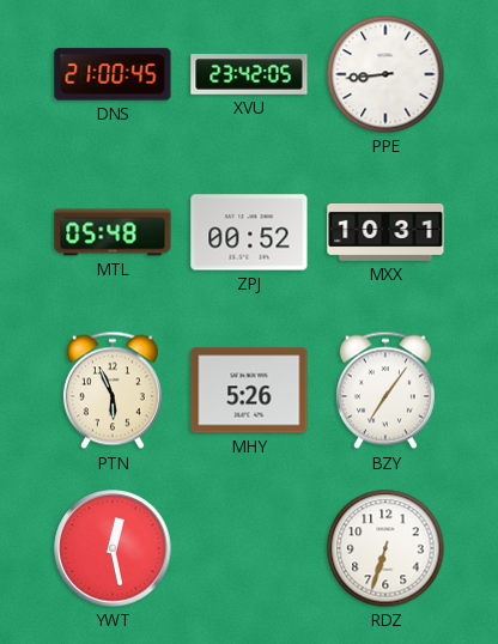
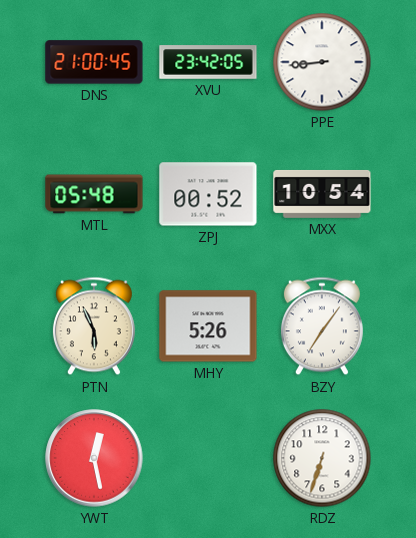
MXX: 10:31 -> 10:54 (322, 194)
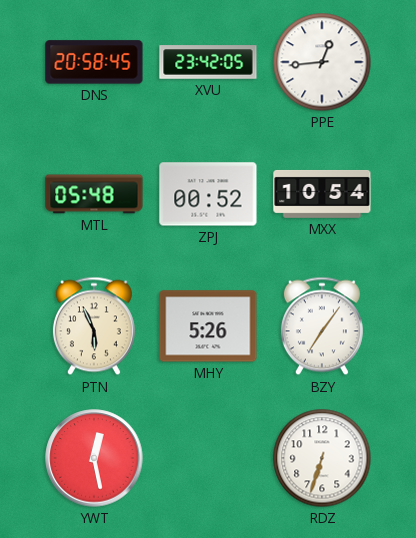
DNS: 21:00 -> 20:58 (94, 62)
PPE: 8:44 -> 12:44 (322, 62)
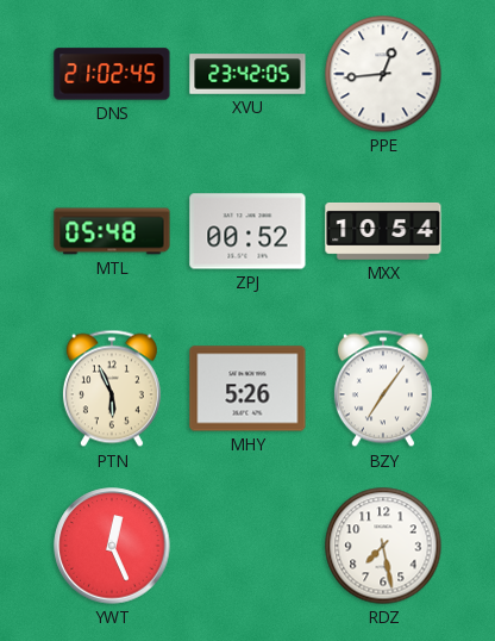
DNS: 20:58 -> 21:02 (112, 74)
YWT: 12:28 -> 12:26 (112, 546)
RDZ: 6:33 -> 7:28 (383, 546)
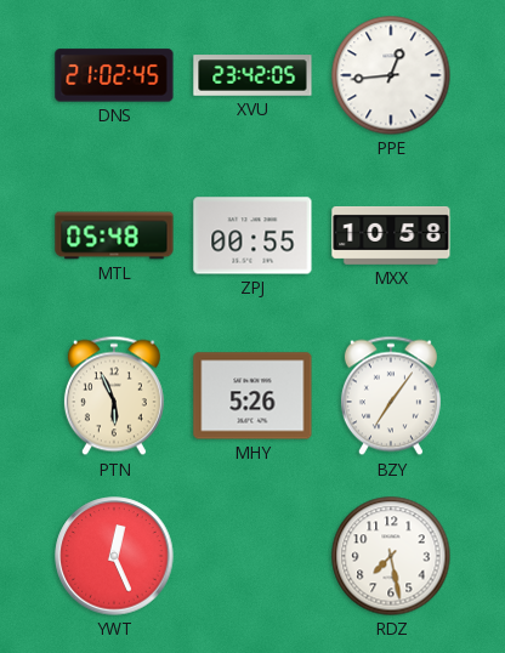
ZPJ: 00:52 -> 00:55 (252, 235)
MXX: 10:54 -> 10:58 (391, 235)
